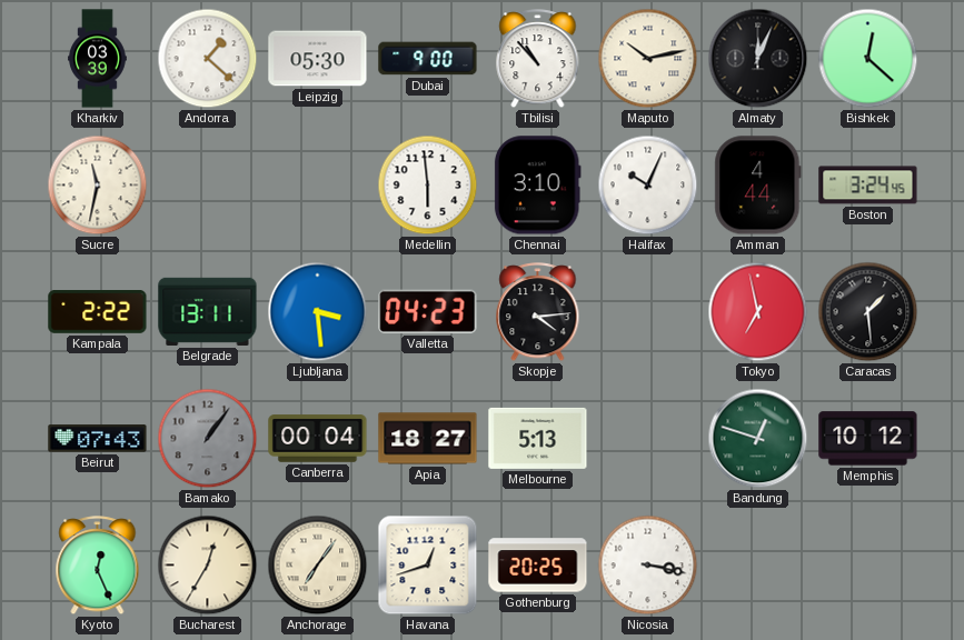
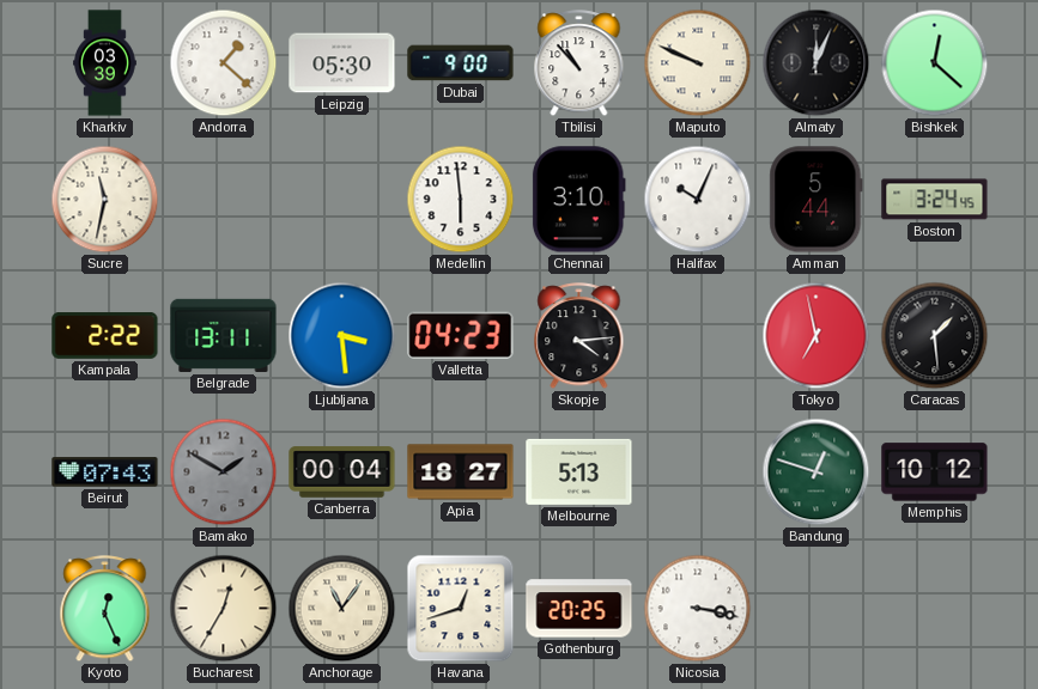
Maputo: 10:13 -> 9:49 (698, 63)
Amman: 4:44 -> 5:44 (817, 200)
Bamako: 1:06 -> 1:50 (224, 472)
Anchorage: 7:06 -> 11:06 (342, 609)
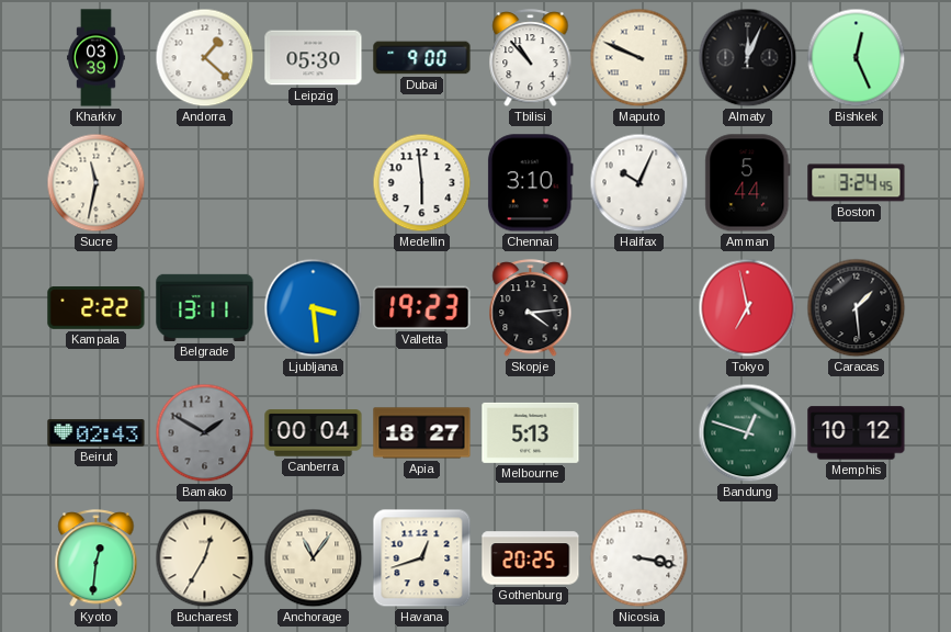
Bishkek: 12:22 -> 12:26 (857, 58)
Valletta: 04:23 -> 19:23 (422, 307)
Beirut: 07:43 -> 02:43 (97, 433)
Kyoto: 12:26 -> 12:31 (97, 558)
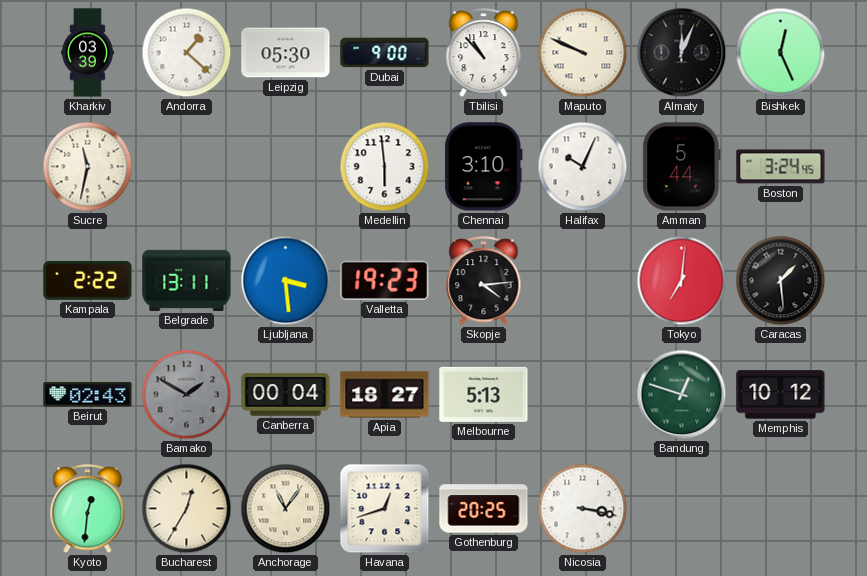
Tokyo: 6:58 -> 7:01 (682, 281)
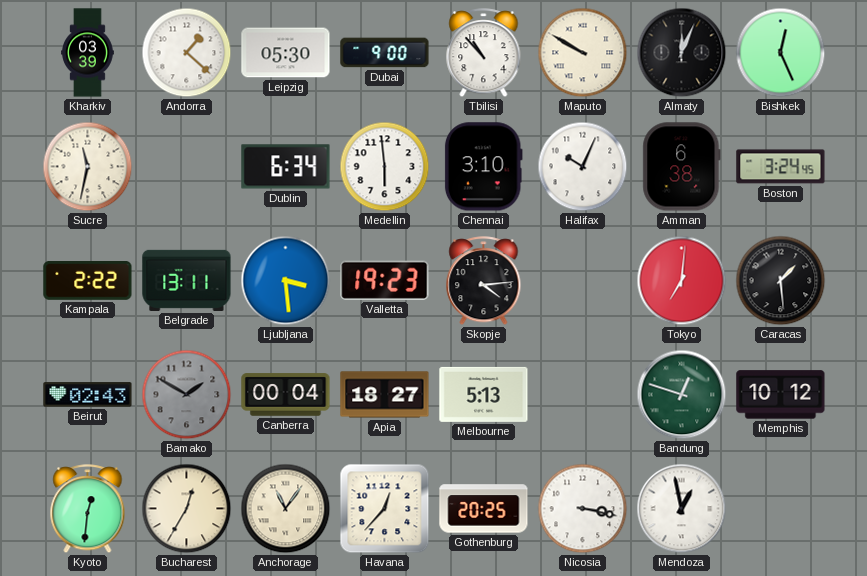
Maputo: 9:49 -> 9:50 (583, 53)
Dublin: none -> 6:34 (286, 167)
Amman: 5:44 -> 6:38 (682, 167)
Havana: 12:42 -> 12:37 (385, 509)
Mendoza: none -> 12:58 (682, 509)
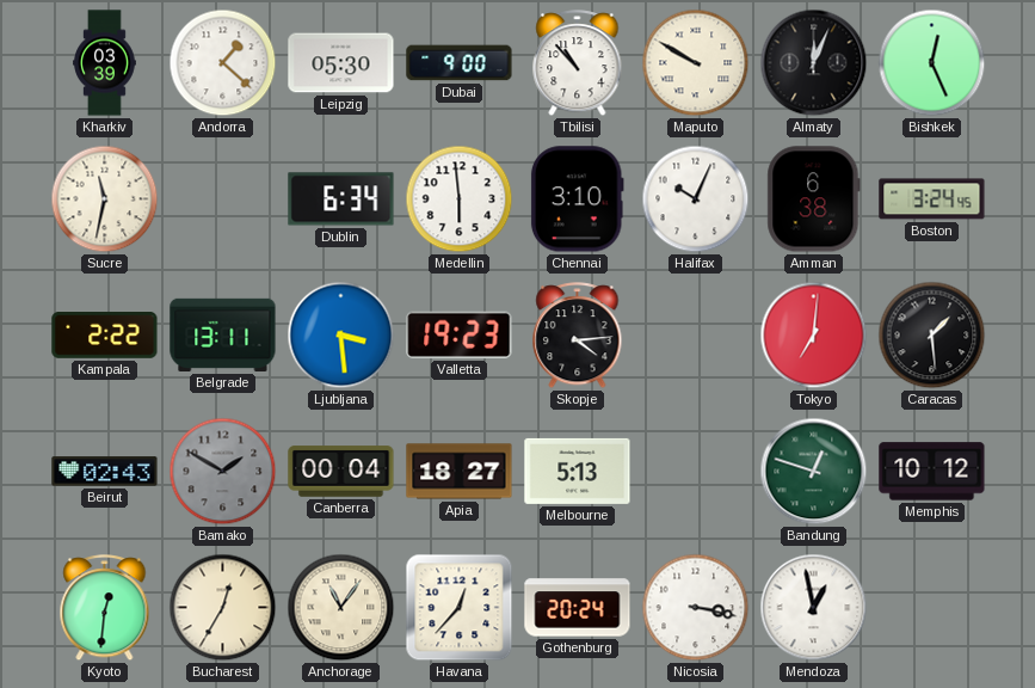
Gothenburg: 20:25 -> 20:24 (578, 608)
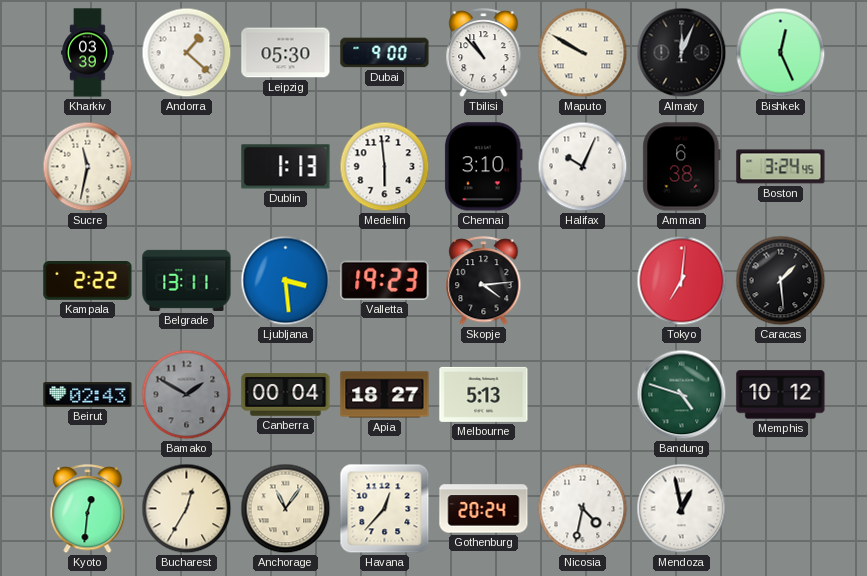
Dublin: 6:34 -> 1:13 (286, 167)
Bandung: 12:48 -> 4:48 (682, 395)
Nicosia: 3:17 -> 4:32 (583, 509)
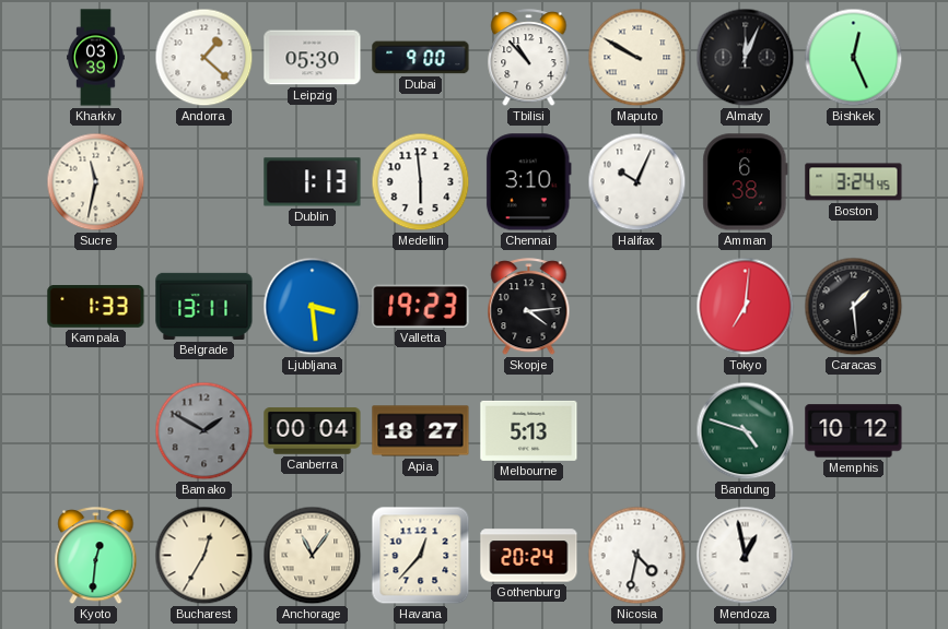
Kampala: 2:22 -> 1:33 (96, 307)
Beirut: 02:43 -> none (88, 395)
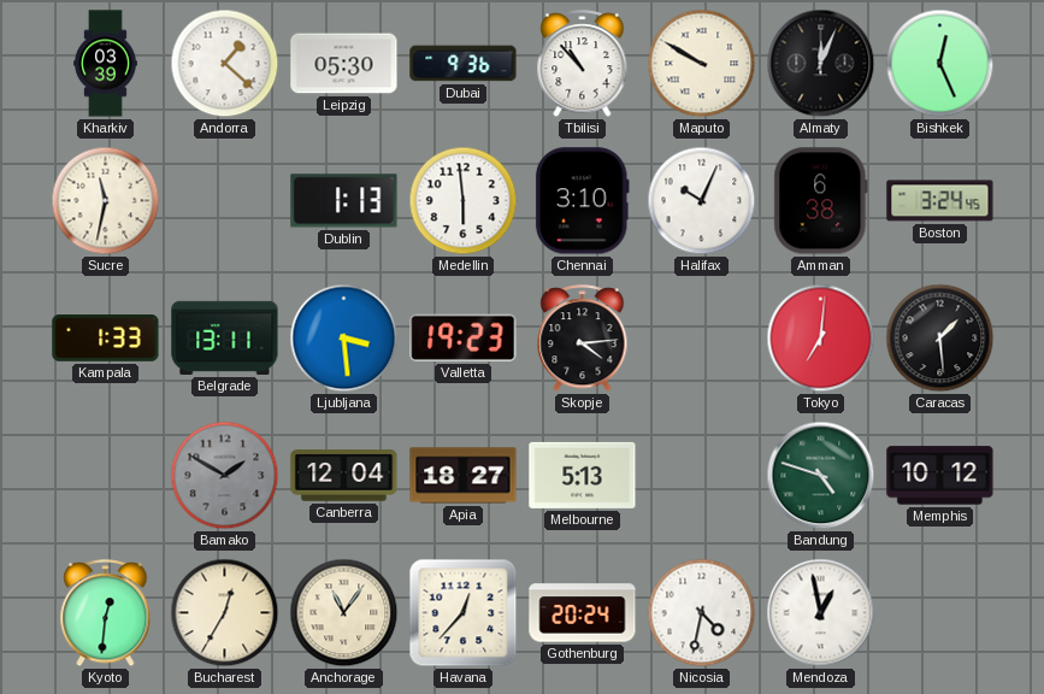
Dubai: 9:00 -> 9:36 (464, 64)
Canberra: 00:04 -> 12:04 (344, 476)
